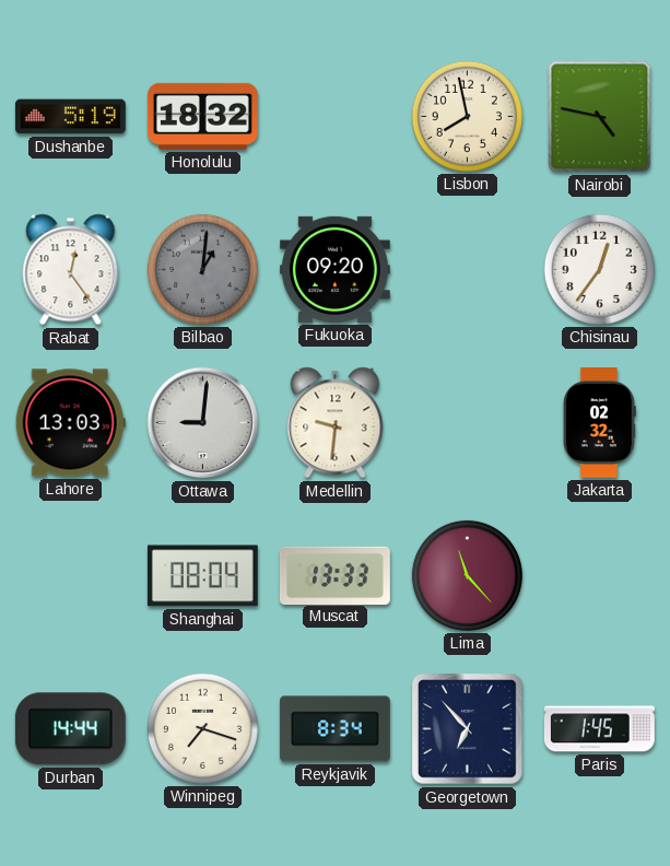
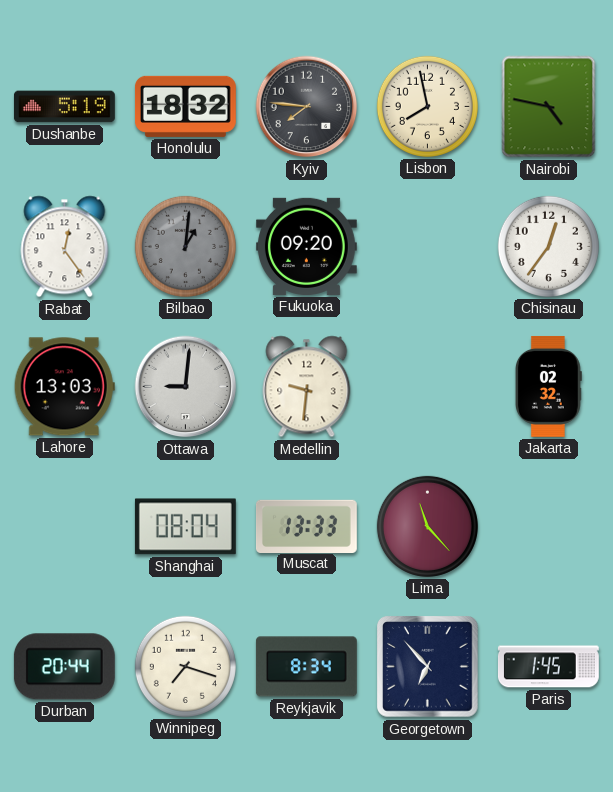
Kyiv: none -> 7:46 (307, 107)
Durban: 14:44 -> 20:44 (64, 667)
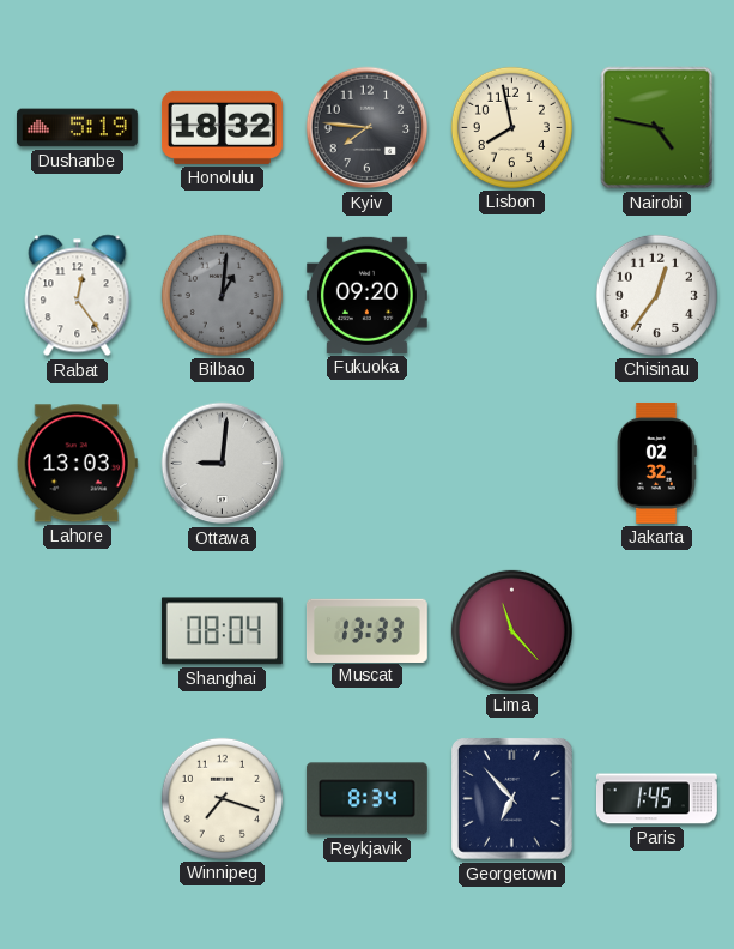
Medellin: 9:31 -> none (307, 387)
Durban: 20:44 -> none (64, 667)
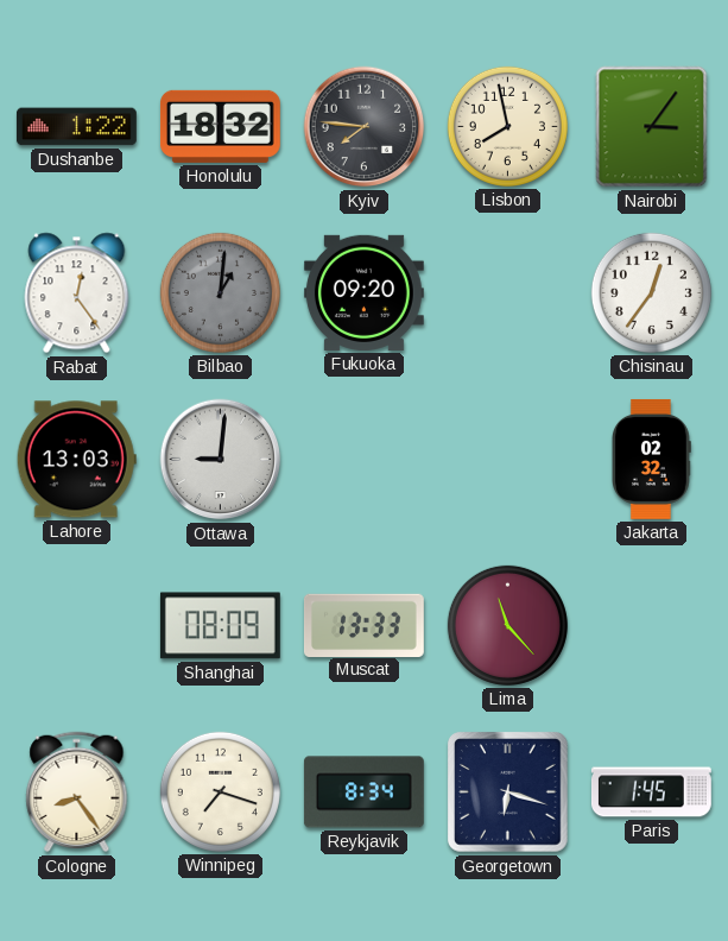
Dushanbe: 5:19 -> 1:22 (76, 127)
Nairobi: 4:47 -> 3:06 (652, 127)
Shanghai: 08:04 -> 08:09 (220, 626)
Cologne: none -> 8:24 (77, 792)
Georgetown: 6:53 -> 6:18 (508, 792)
